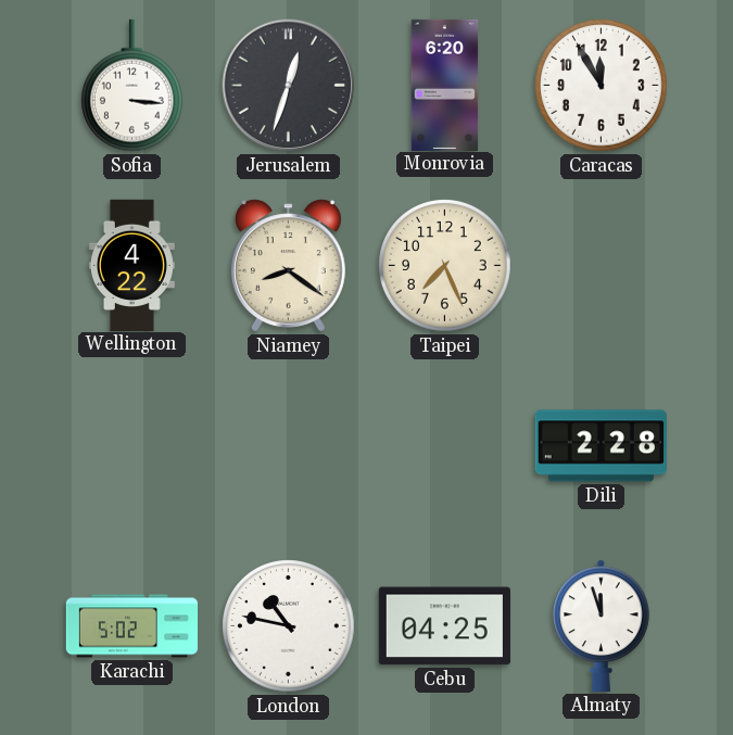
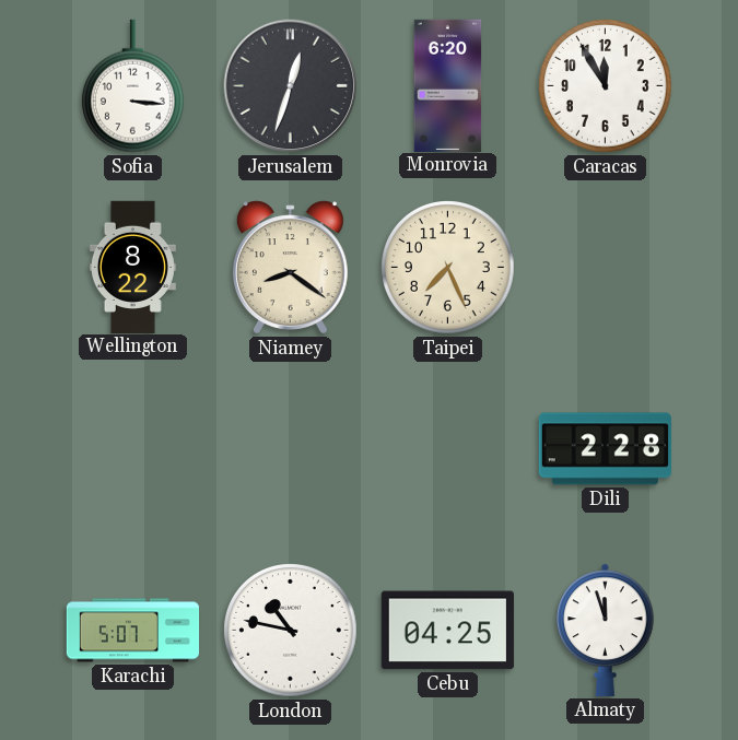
Wellington: 4:22 -> 8:22 (132, 267)
Karachi: 5:02 -> 5:07 (133, 631)
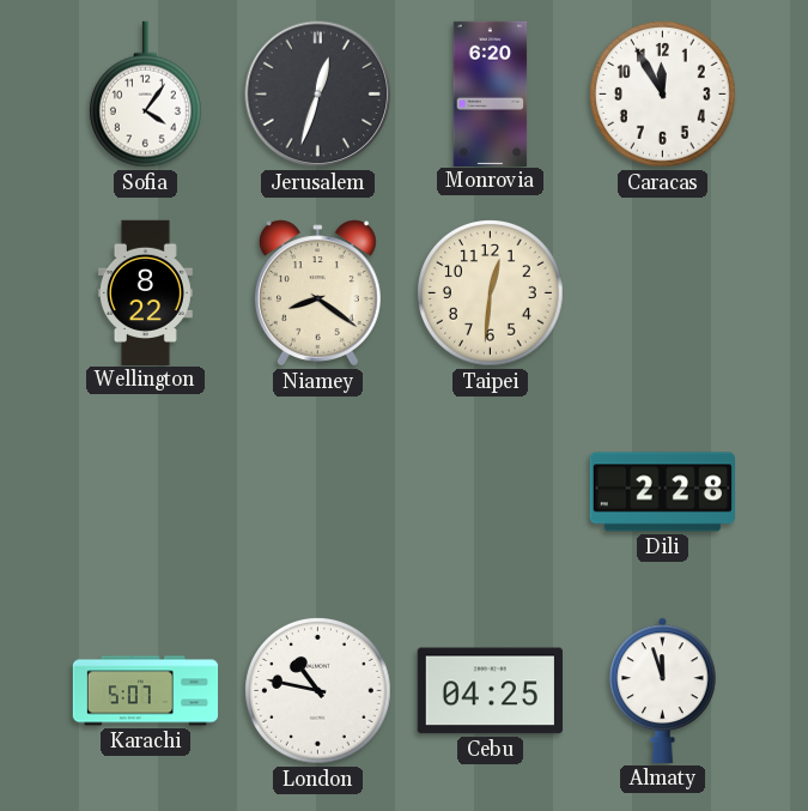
Sofia: 3:16 -> 4:06 (145, 95)
Taipei: 7:26 -> 12:31 (491, 293)
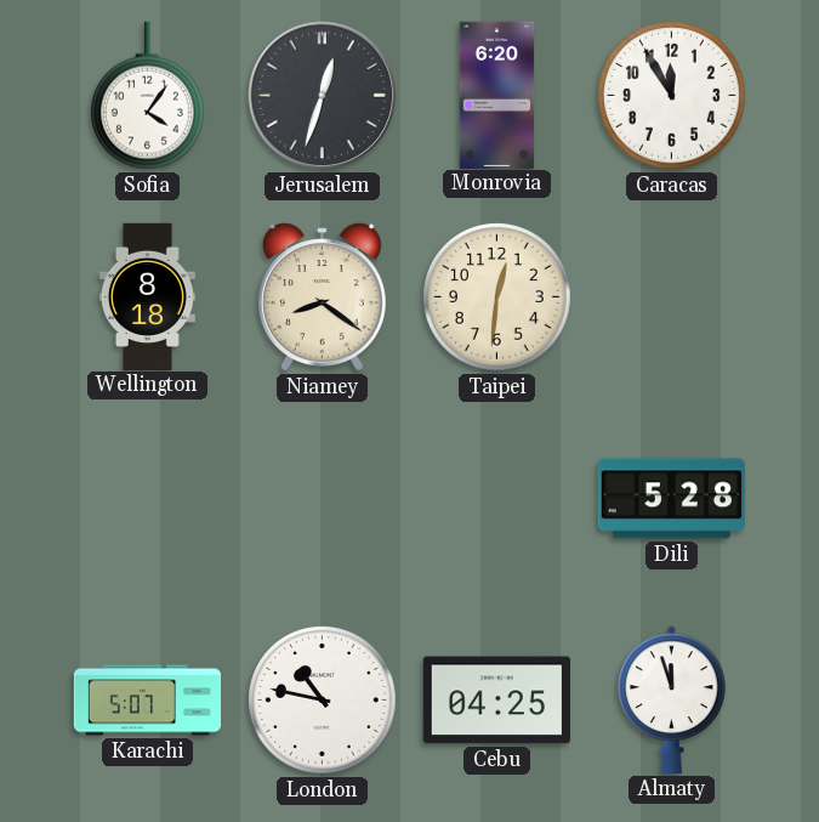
Wellington: 8:22 -> 8:18 (147, 296)
Dili: 2:28 -> 5:28 (671, 499)
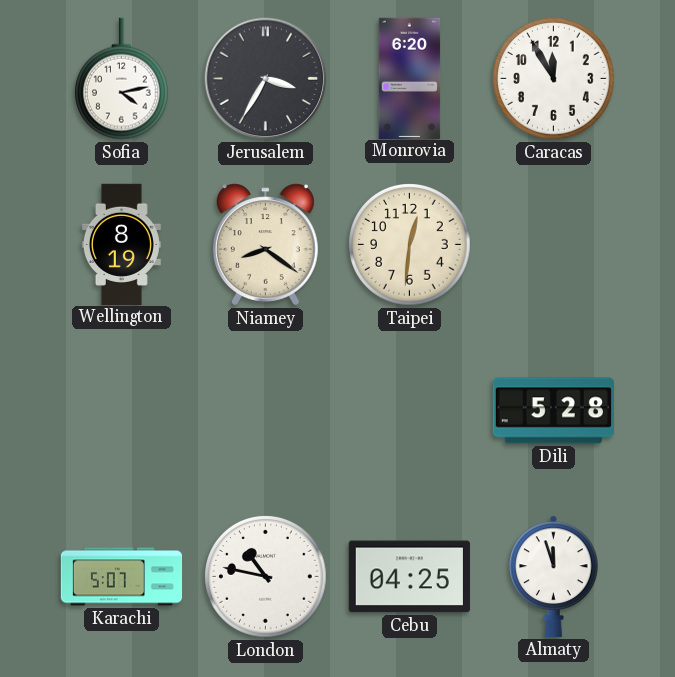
Sofia: 4:06 -> 4:13 (121, 79)
Jerusalem: 12:33 -> 3:35 (266, 79)
Wellington: 8:18 -> 8:19 (121, 244)
